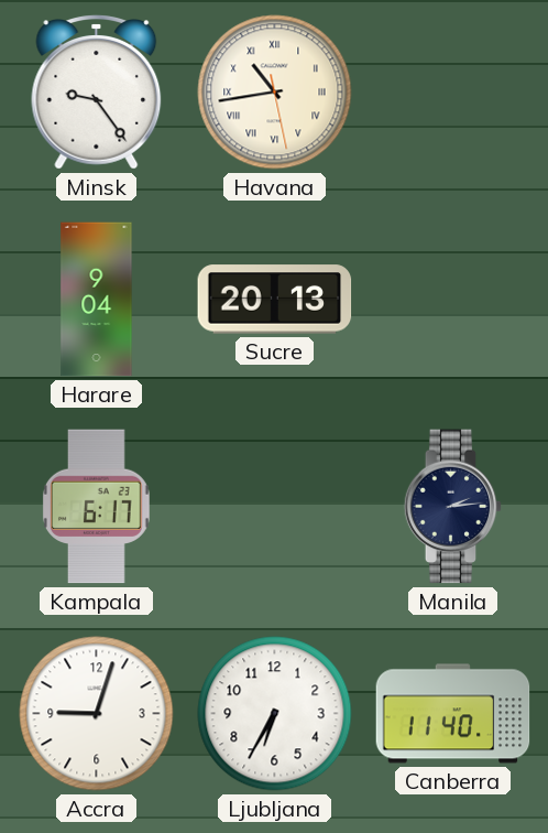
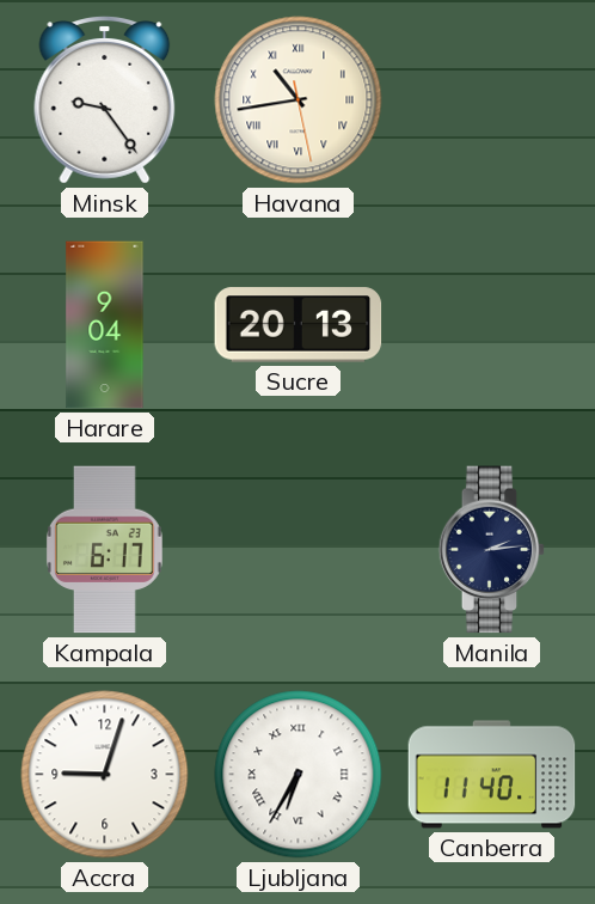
Ljubljana numerals: Arabic -> Roman (299, 775)
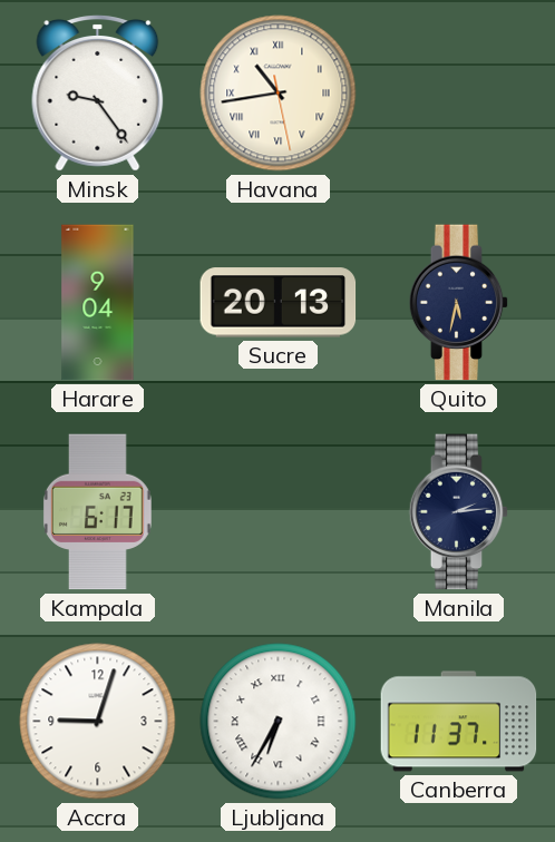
Quito: none -> 5:32 (459, 303)
Canberra: 11:40 -> 11:37 (459, 722)
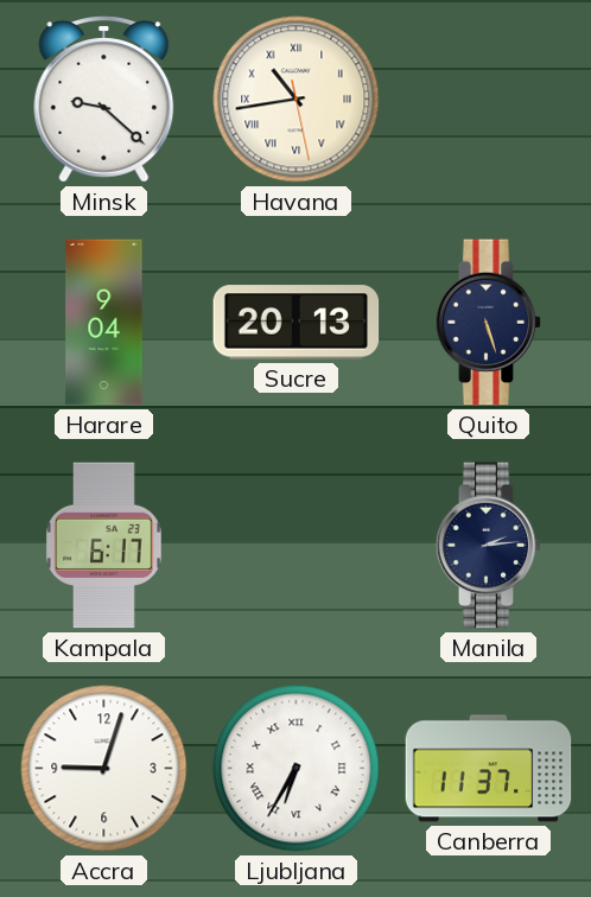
Minsk: 9:24 -> 9:22 (104, 100)
Quito: 5:32 -> 5:27 (489, 323)
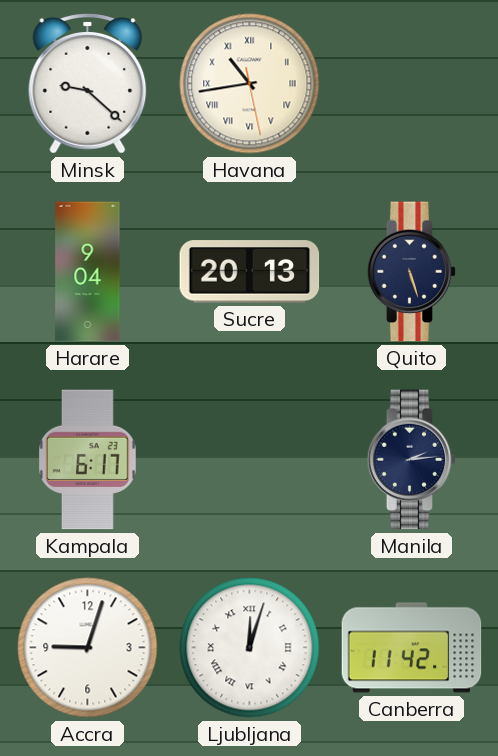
Ljubljana: 6:35 -> 12:03 (250, 648)
Canberra: 11:37 -> 11:42 (412, 648)
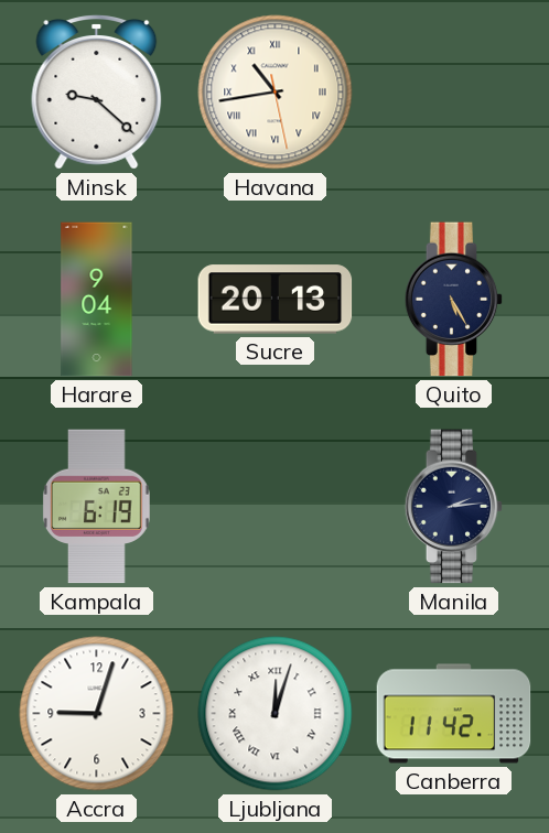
Quito: 5:27 -> 5:25 (454, 300)
Kampala: 6:17 -> 6:19 (97, 507)
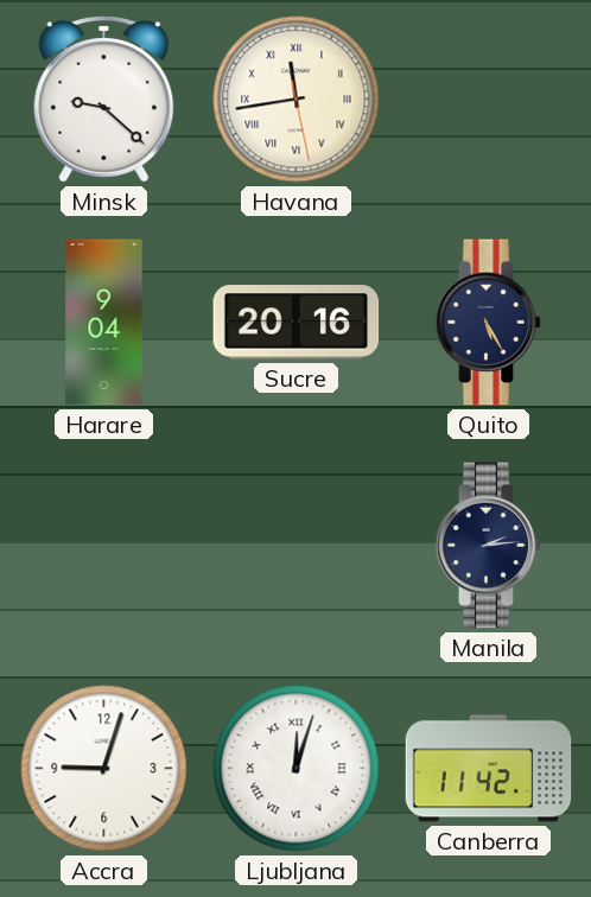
Havana: 10:43 -> 11:43 (297, 100)
Sucre: 20:13 -> 20:16 (297, 323)
Kampala: 6:19 -> none (97, 507)
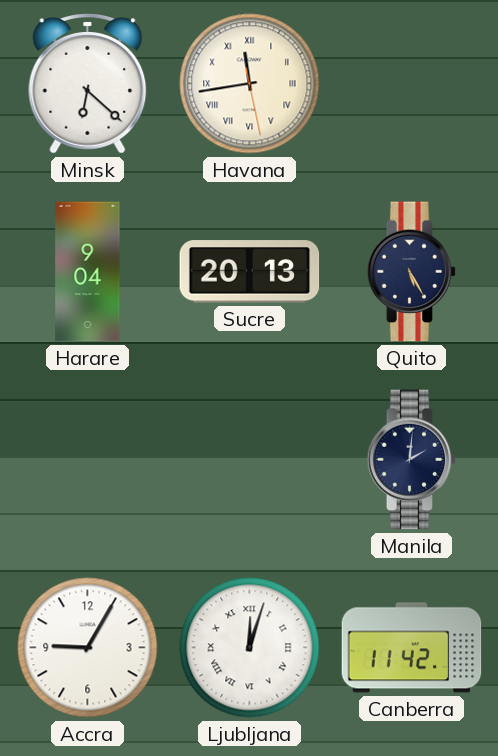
Minsk: 9:22 -> 6:22 (88, 84)
Sucre: 20:16 -> 20:13 (250, 272)
Manila: 2:14 -> 2:01 (412, 460)
Accra: 9:03 -> 9:05 (88, 648)
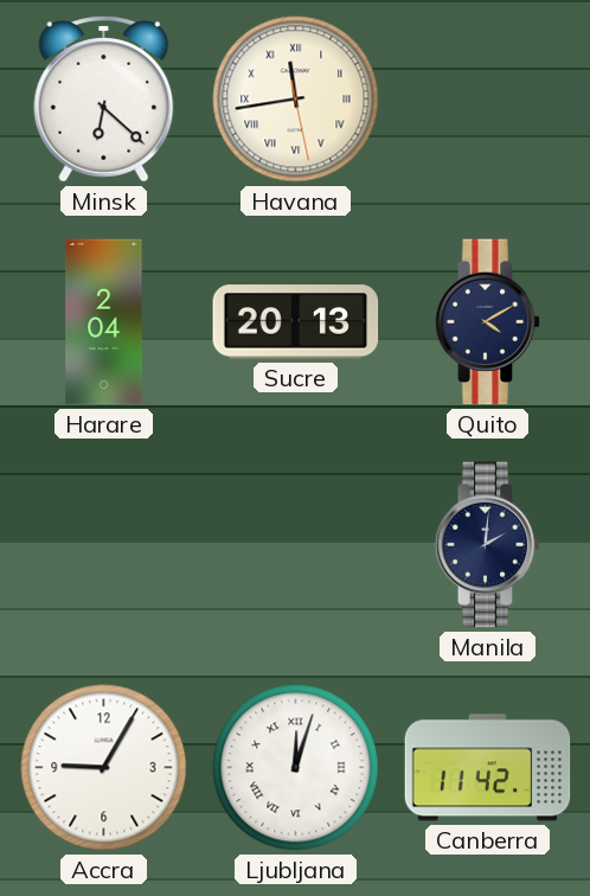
Harare: 9:04 -> 2:04 (104, 322)
Quito: 5:25 -> 4:10 (488, 322)
